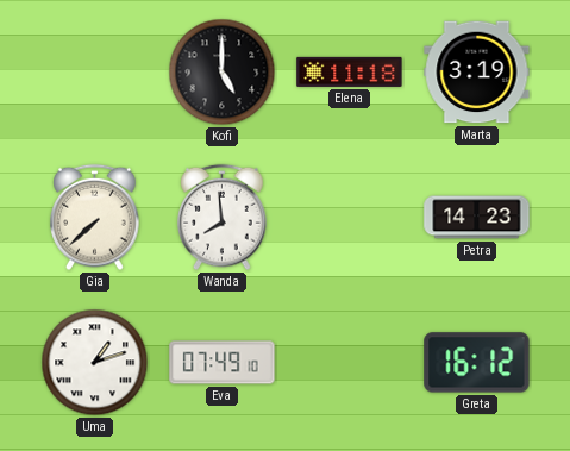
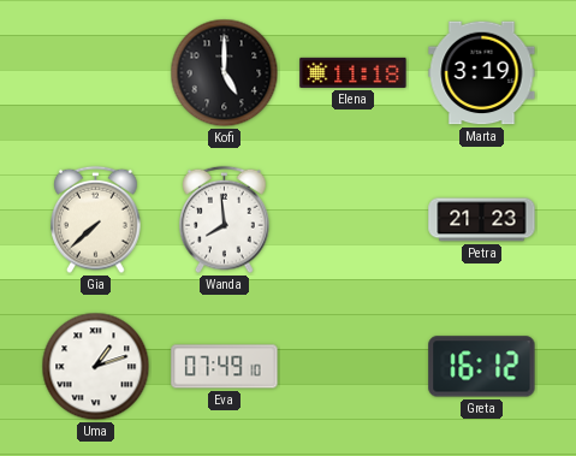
Petra: 14:23 -> 21:23 (482, 220)
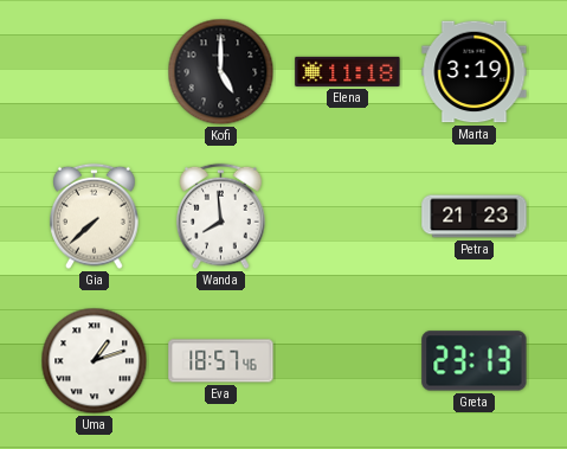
Eva: 07:49 -> 18:57 (221, 361)
Greta: 16:12 -> 23:13 (475, 361)
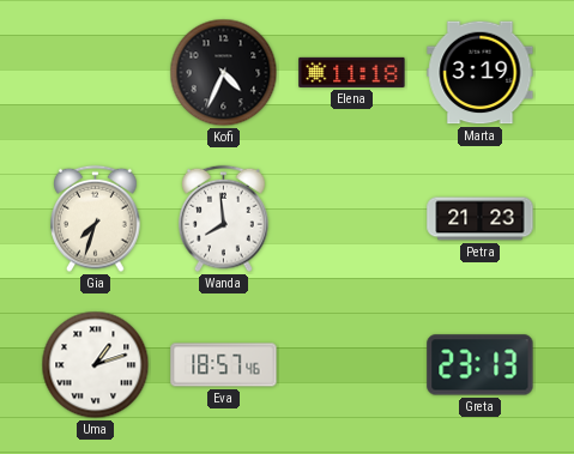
Kofi: 5:00 -> 4:34 (224, 73)
Gia: 7:38 -> 7:33 (96, 219)
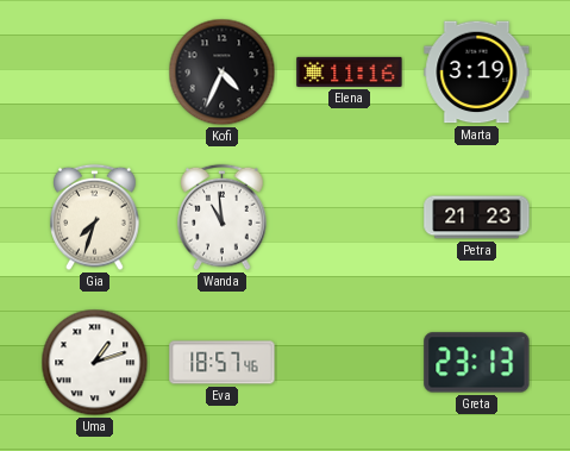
Elena: 11:18 -> 11:16 (350, 71)
Wanda: 7:59 -> 10:59 (223, 218)
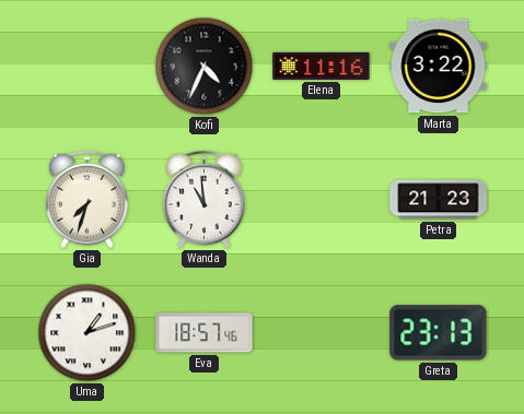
Marta: 3:19 -> 3:22 (439, 67)
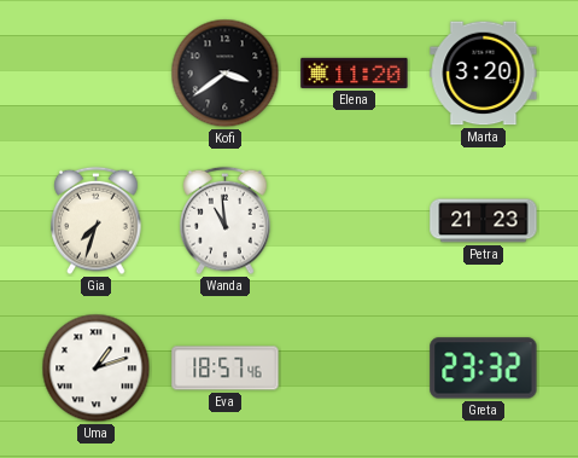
Kofi: 4:34 -> 3:39 (226, 74)
Elena: 11:16 -> 11:20 (355, 73)
Marta: 3:22 -> 3:20 (484, 74)
Greta: 23:13 -> 23:32 (484, 369)
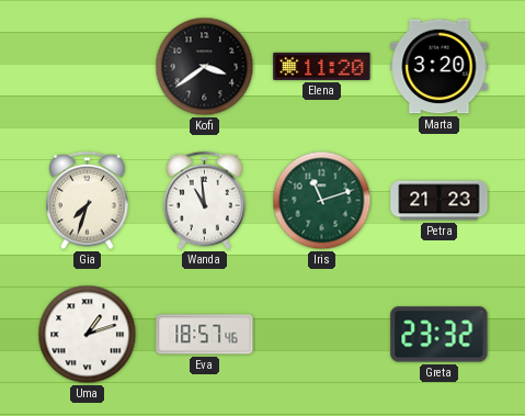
Iris: none -> 11:12 (322, 201)
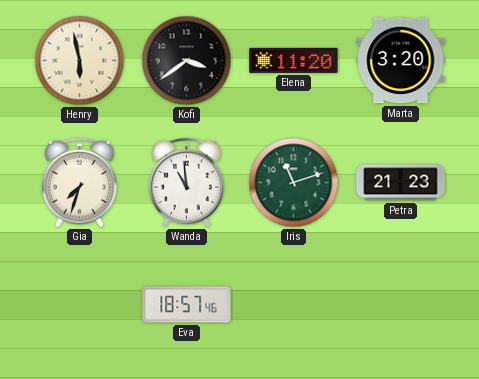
Henry: none -> 5:58 (80, 61)
Uma: 1:12 -> none (88, 335)
Greta: 23:32 -> none (440, 335)
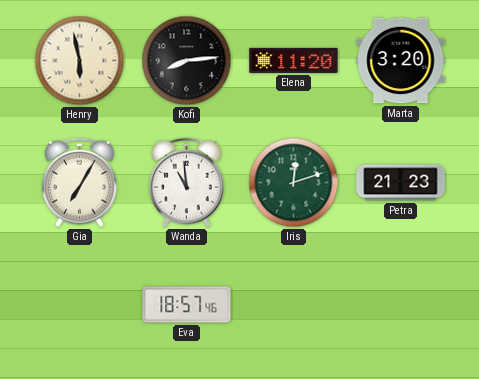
Kofi: 3:39 -> 8:14 (187, 61)
Gia: 7:33 -> 7:05 (80, 183)
Iris: 11:12 -> 12:12 (294, 183)
